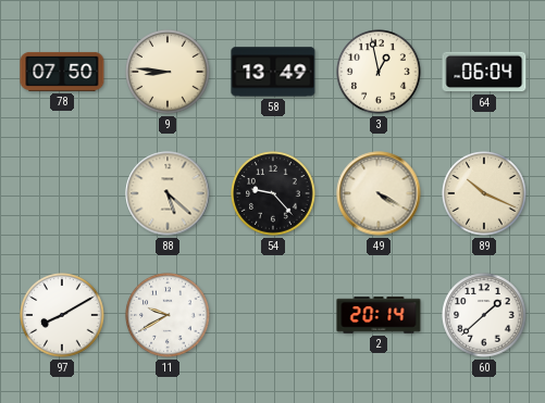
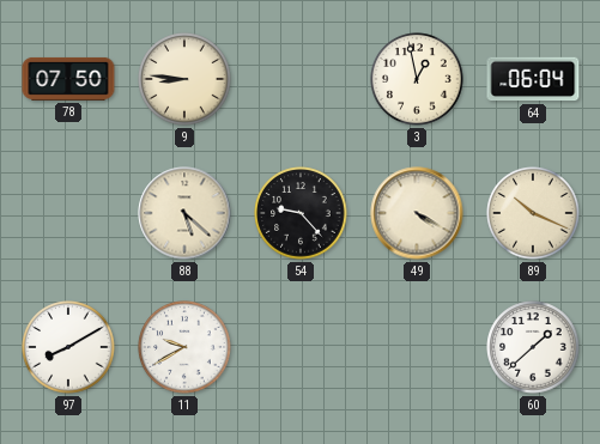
58: 13:49 -> none (273, 72)
2: 20:14 -> none (379, 315)
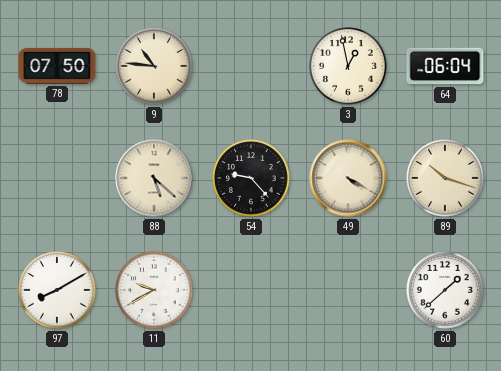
9: 8:46 -> 10:46 (154, 66)
89: 10:19 -> 10:18 (445, 178)
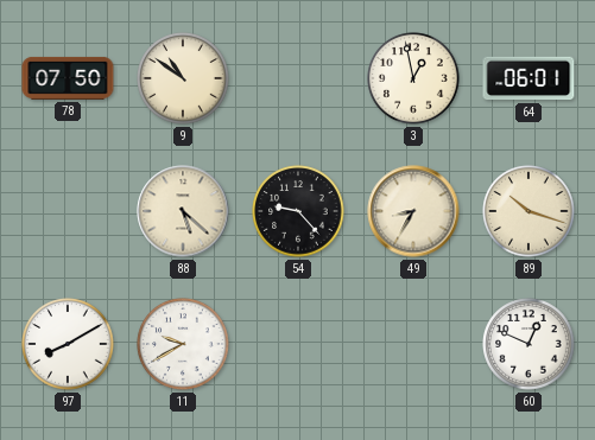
9: 10:46 -> 10:51 (183, 78)
64: 06:04 -> 06:01 (528, 78)
49: 4:20 -> 8:35 (413, 211)
60: 1:38 -> 12:49 (528, 344)
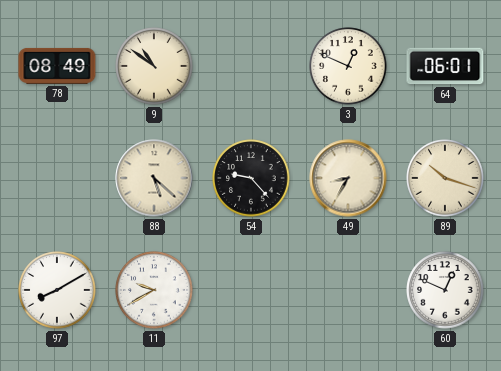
78: 07:50 -> 08:49 (57, 66)
3: 12:58 -> 12:49 (348, 66)
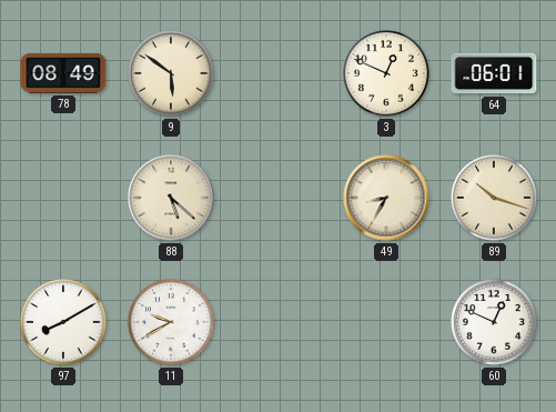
9: 10:51 -> 5:51 (171, 73)
54: 9:23 -> none (251, 178)
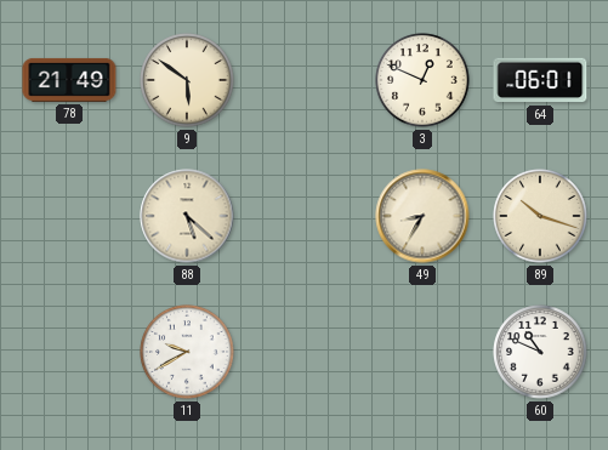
78: 08:49 -> 21:49 (69, 80)
97: 8:10 -> none (63, 322)
60: 12:49 -> 10:49 (540, 352)
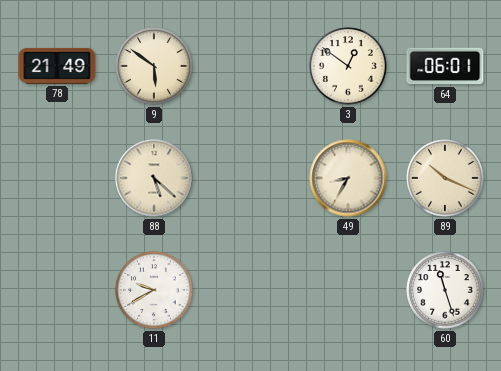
3: 12:49 -> 12:51 (348, 66)
89: 10:18 -> 10:19 (445, 178)
60: 10:49 -> 11:27 (445, 290)
